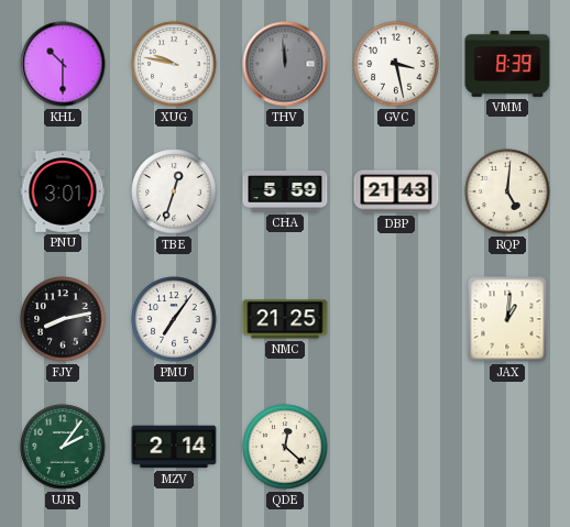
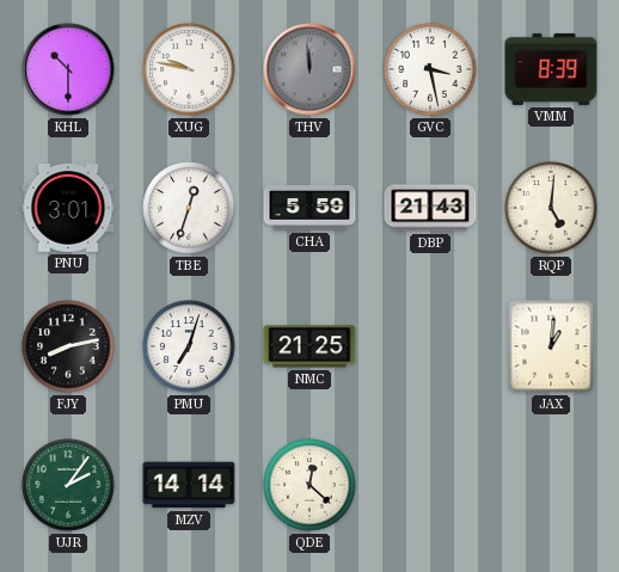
PMU: 7:06 -> 7:03 (189, 346)
MZV: 2:14 -> 14:14 (189, 485)
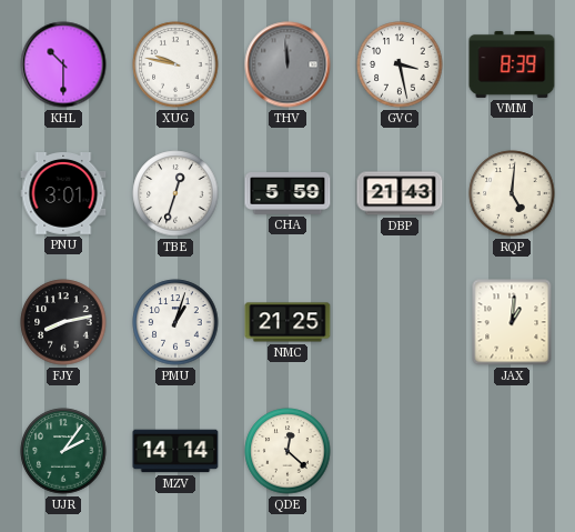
PMU: 7:03 -> 1:03 (175, 322)
